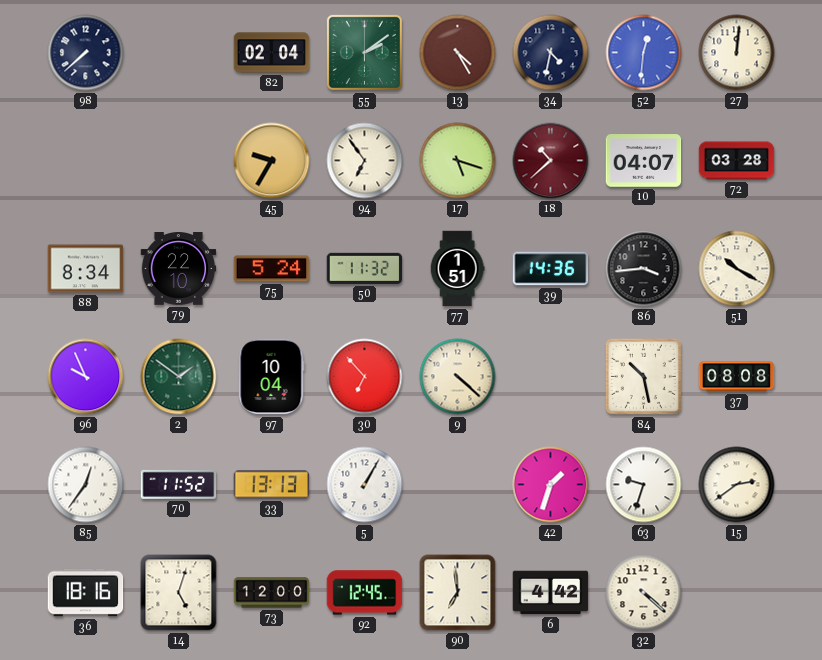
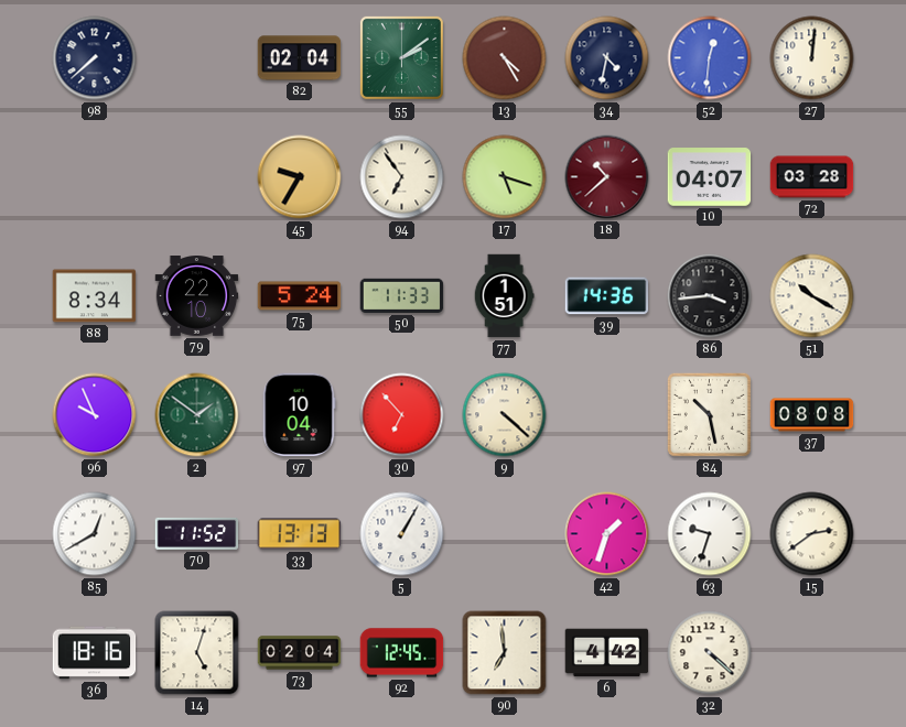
50: 11:32 -> 11:33 (402, 295)
85: 12:36 -> 12:40 (95, 534)
73: 12:00 -> 02:04 (300, 653)
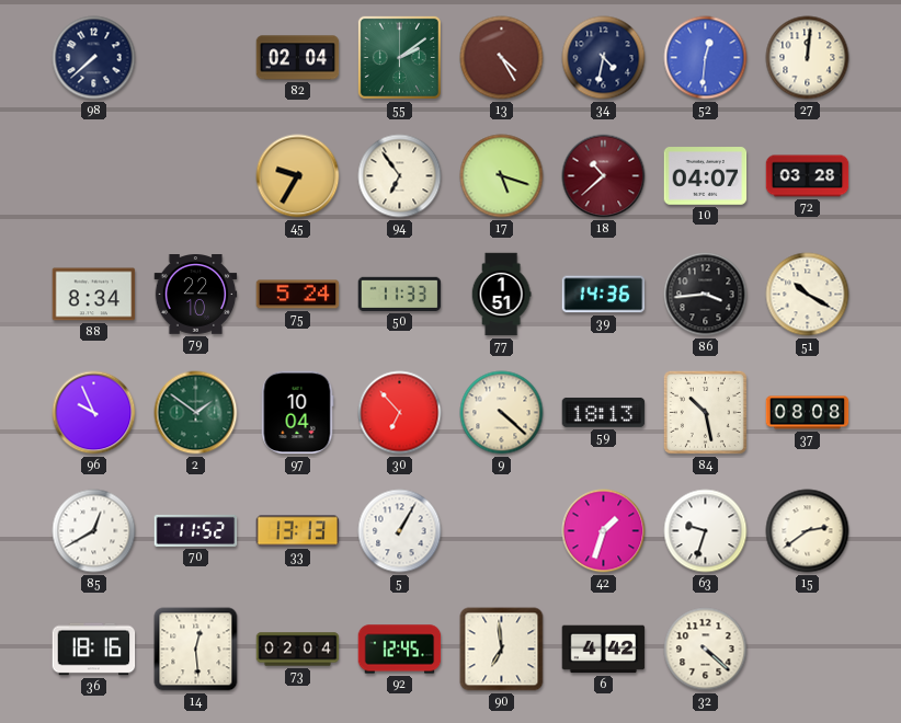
59: none -> 18:13 (604, 412)
14: 5:03 -> 12:29 (196, 650)
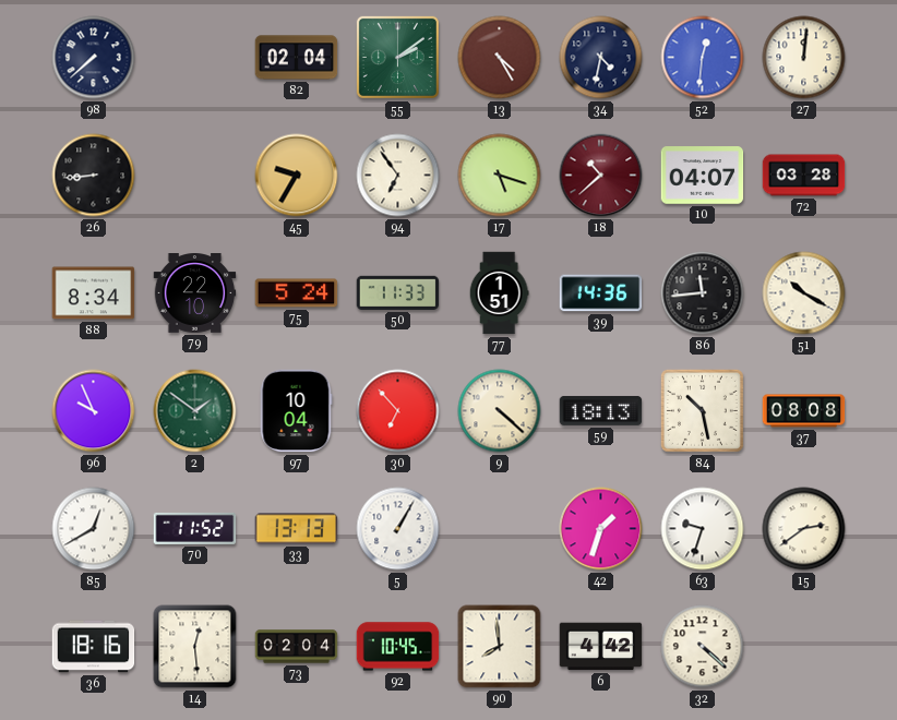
26: none -> 8:44 (94, 176)
86: 3:44 -> 11:44 (703, 293)
92: 12:45 -> 10:45 (398, 647)
90: 6:59 -> 7:59 (500, 647)
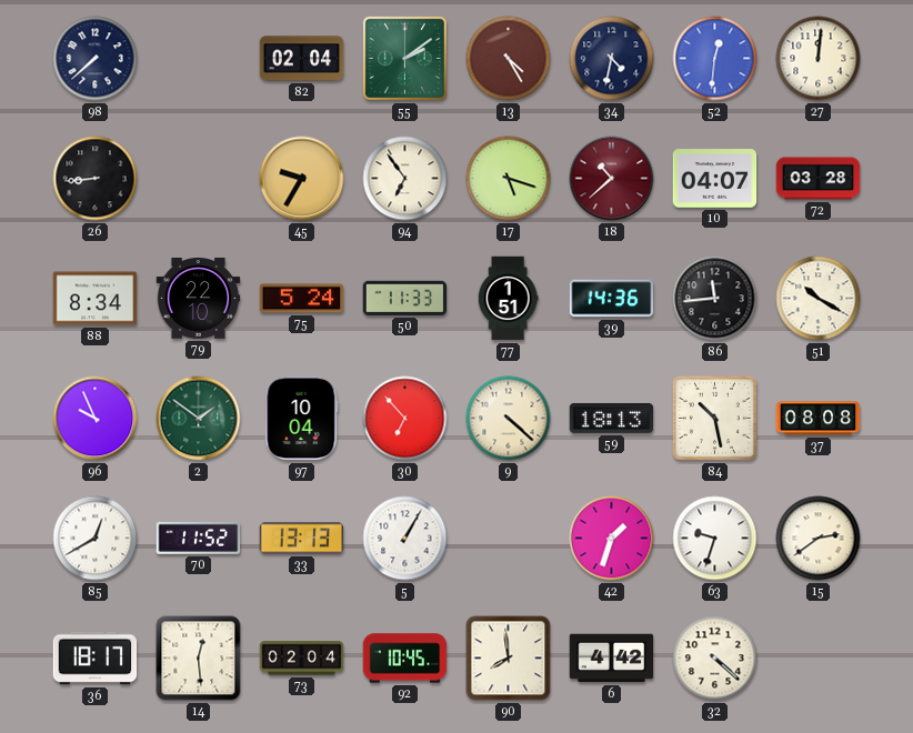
36: 18:16 -> 18:17 (96, 659)
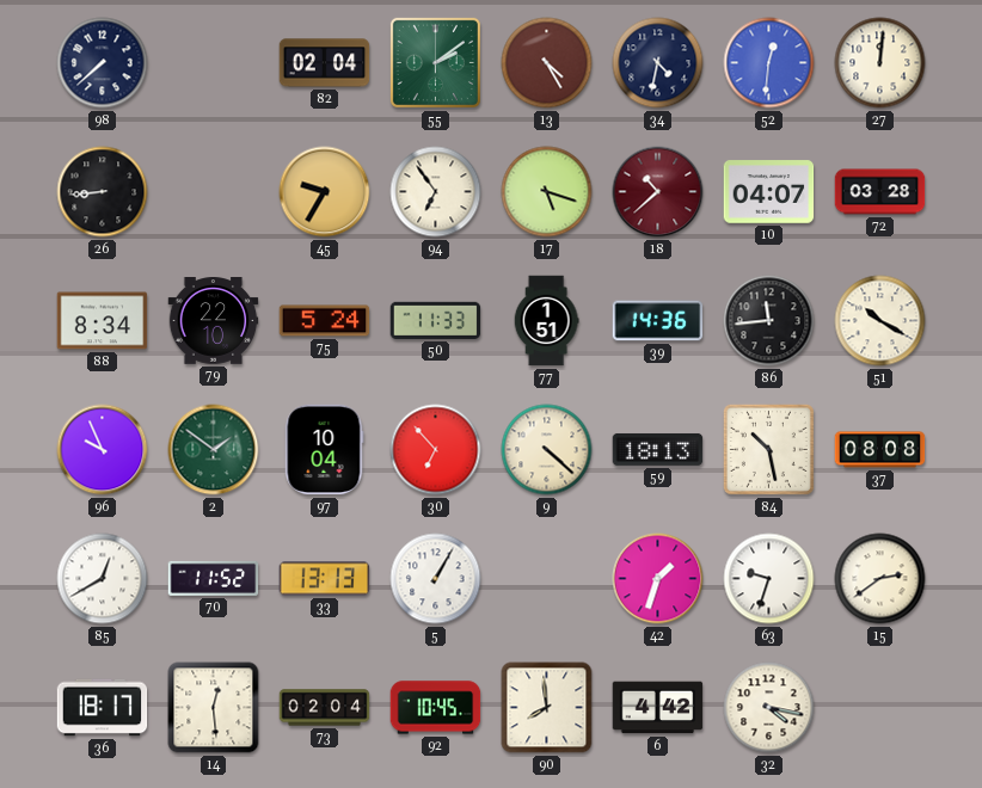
32: 4:22 -> 4:17 (769, 708)
